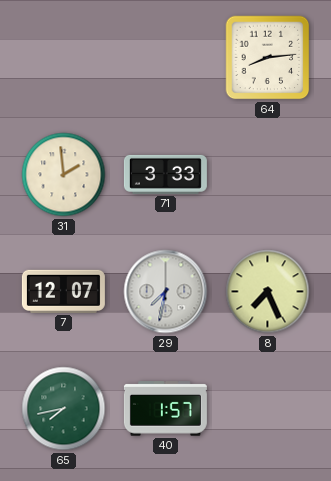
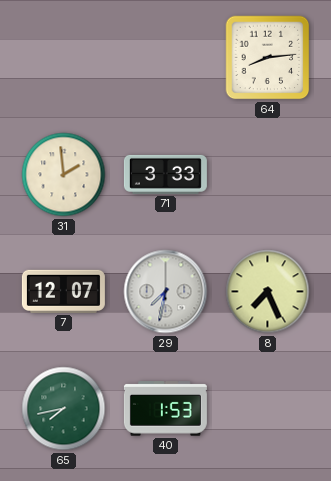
40: 1:57 -> 1:53 (165, 409)
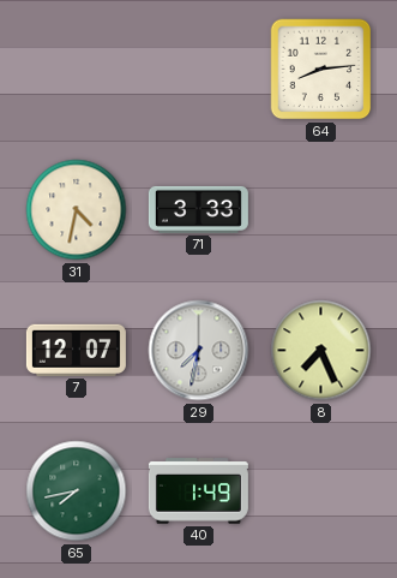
31: 1:59 -> 4:32 (77, 210)
40: 1:53 -> 1:49 (198, 491)
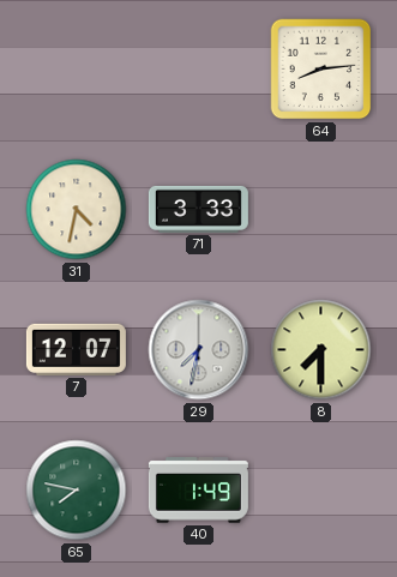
8: 7:26 -> 7:30 (321, 350)
65: 7:43 -> 7:47 (77, 491)
